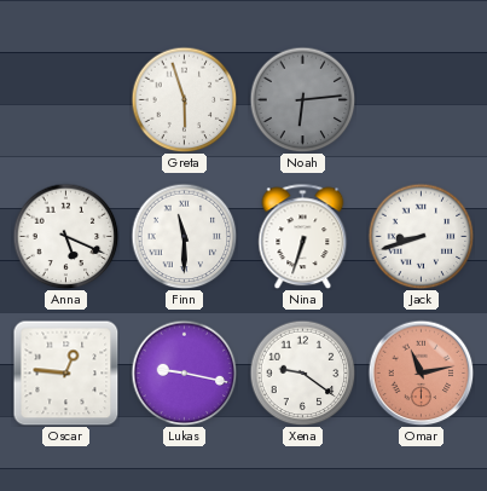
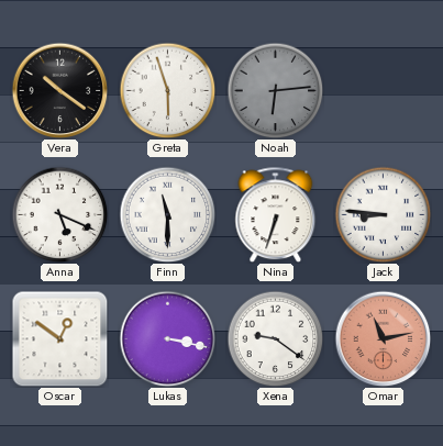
Vera: none -> 10:21 (59, 90)
Jack: 8:42 -> 8:46 (383, 214)
Oscar: 12:46 -> 12:51 (59, 338)
Lukas: 9:17 -> 3:17 (167, 338)
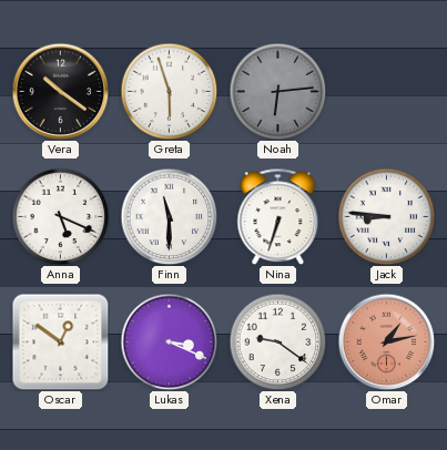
Lukas: 3:17 -> 3:19 (169, 341)
Omar: 11:13 -> 1:13 (386, 341)
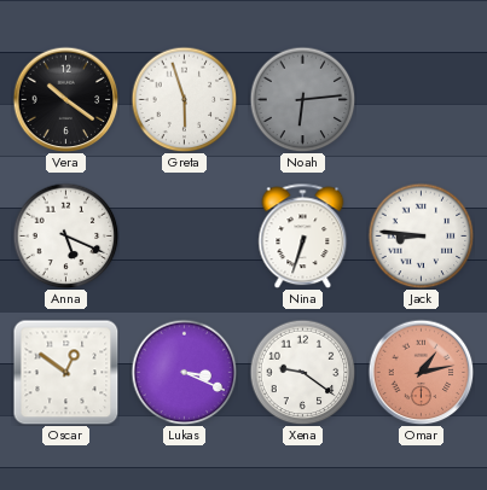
Finn: 11:30 -> none (169, 216)
